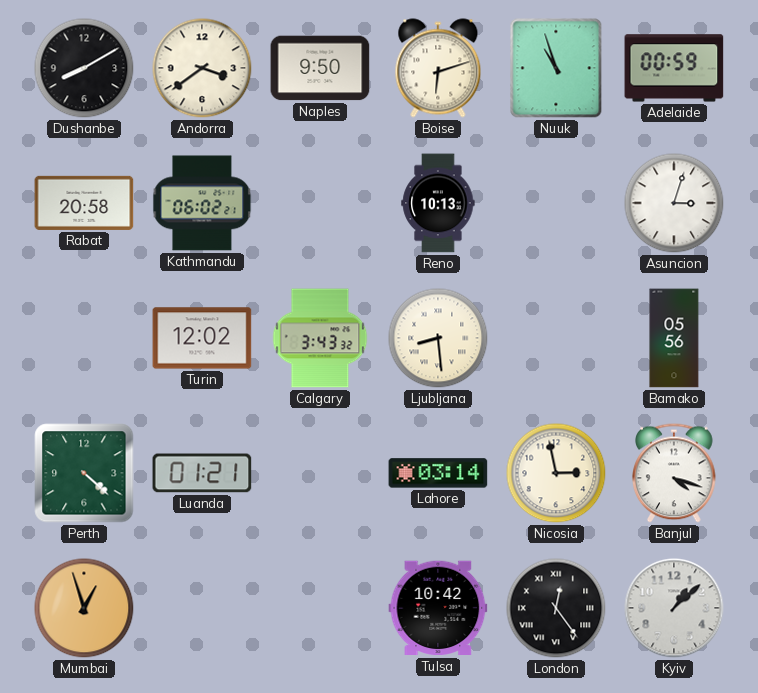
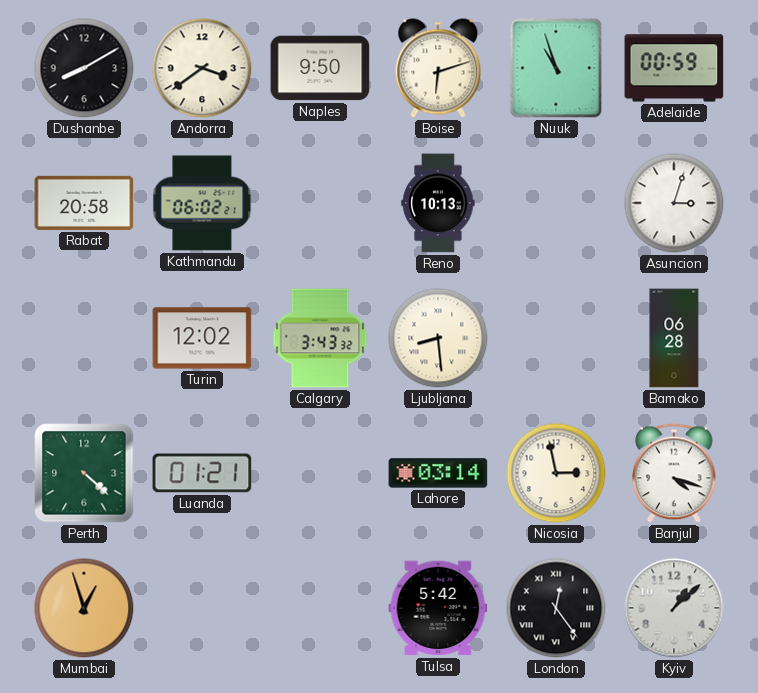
Bamako: 05:56 -> 06:28 (674, 338)
Tulsa: 10:42 -> 5:42 (438, 608)
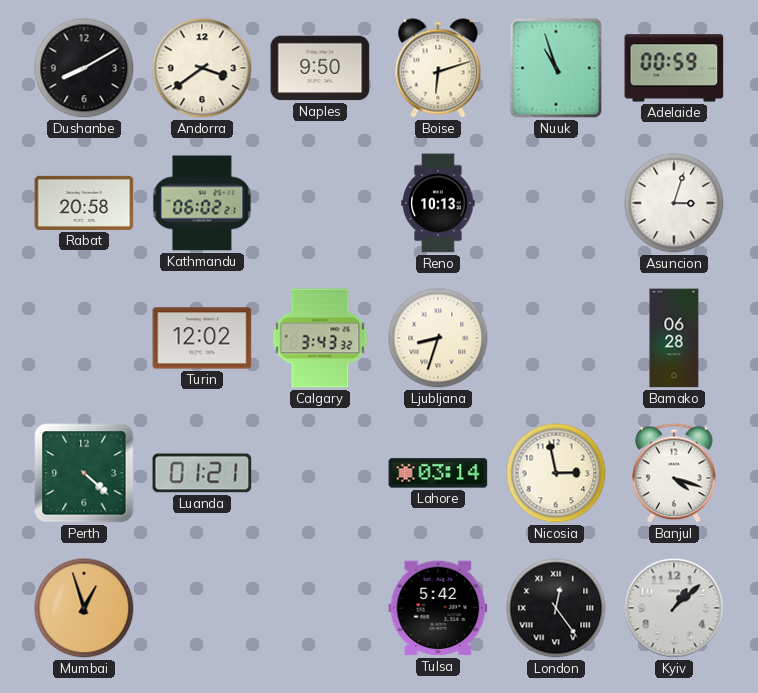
Ljubljana: 8:29 -> 8:33 (438, 338)
